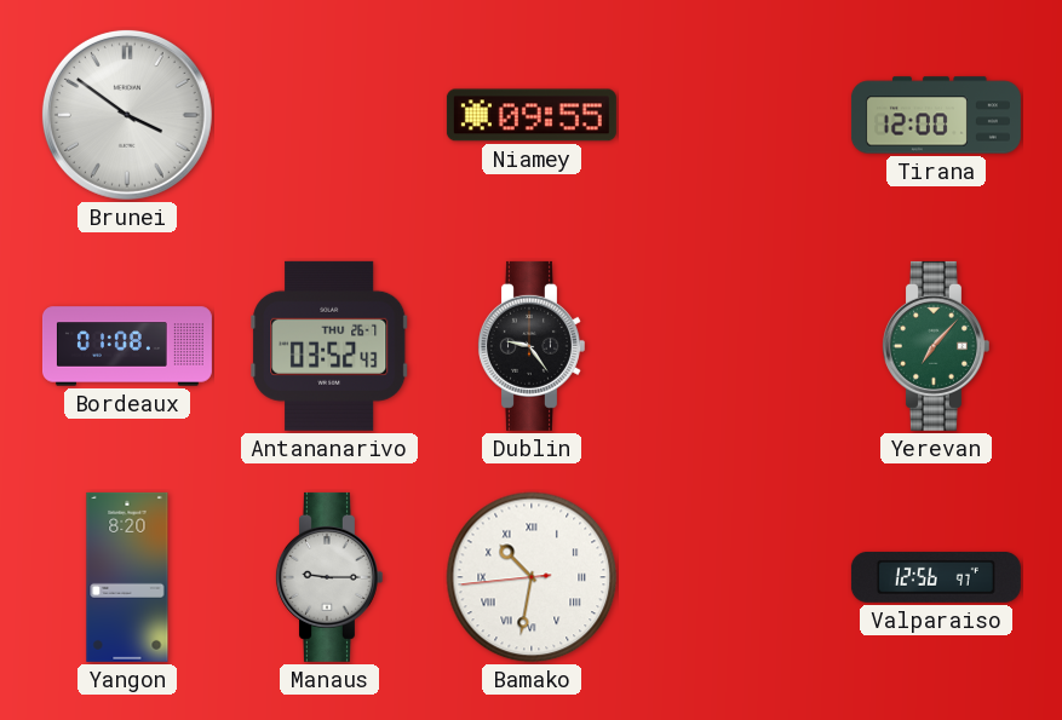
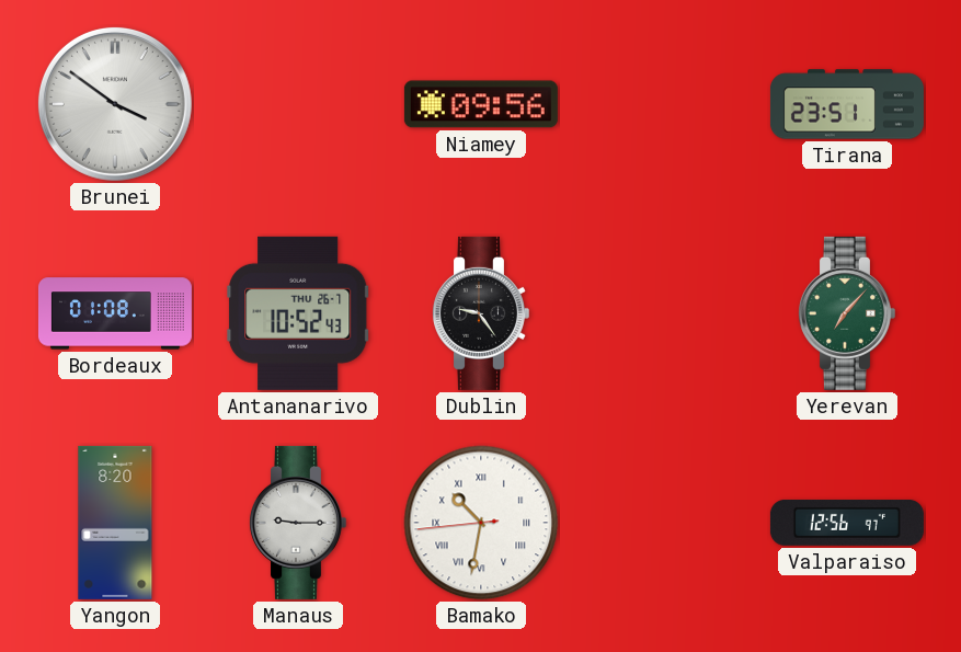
Niamey: 09:55 -> 09:56 (481, 104)
Tirana: 12:00 -> 23:51 (847, 104)
Antananarivo: 03:52 -> 10:52 (298, 313)
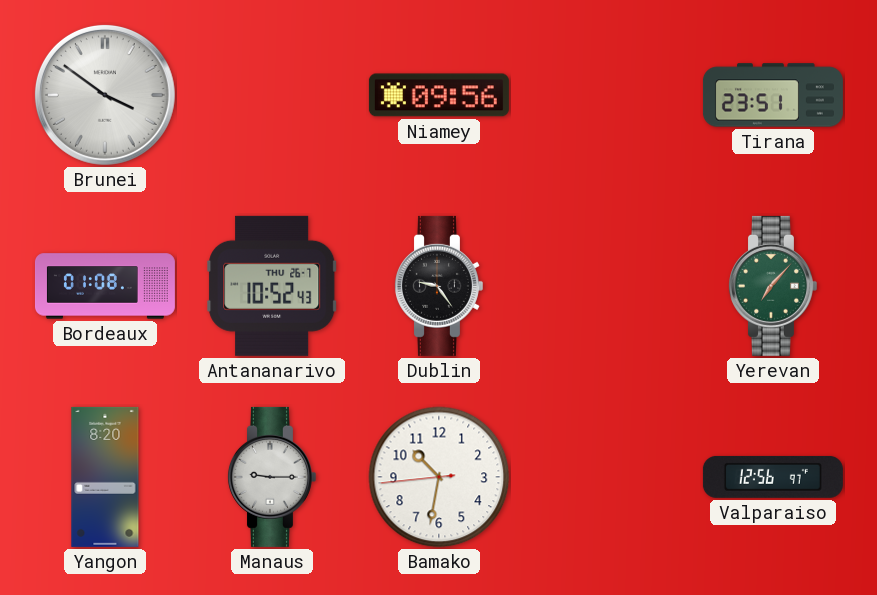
Bamako numerals: Roman -> Arabic (439, 477)
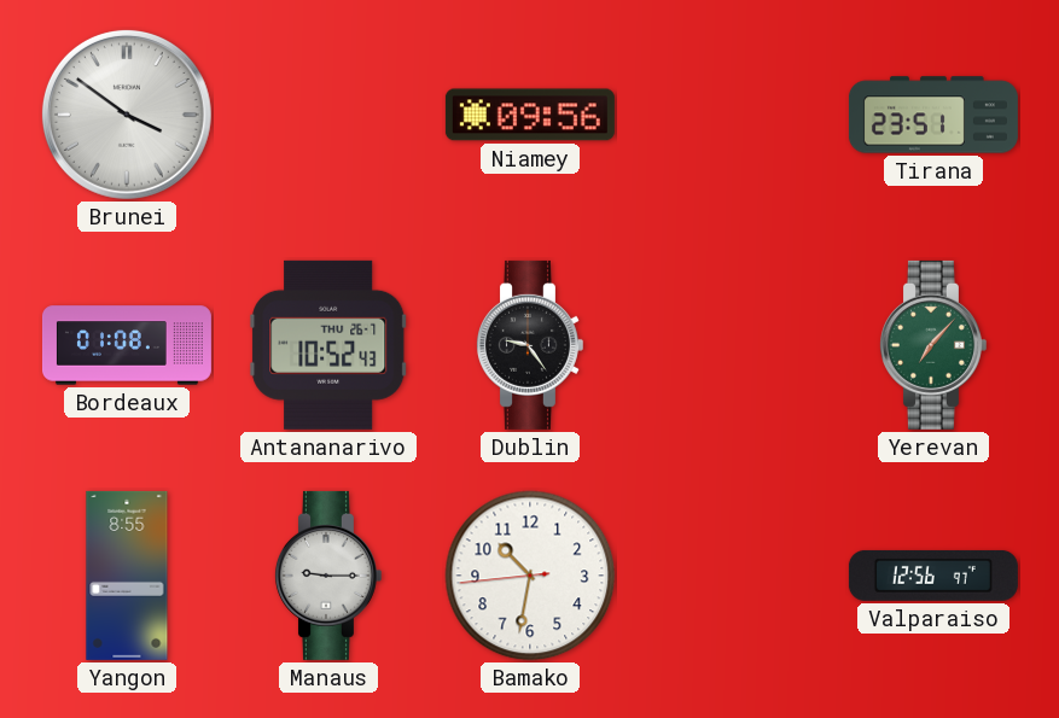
Yangon: 8:20 -> 8:55 (127, 576)
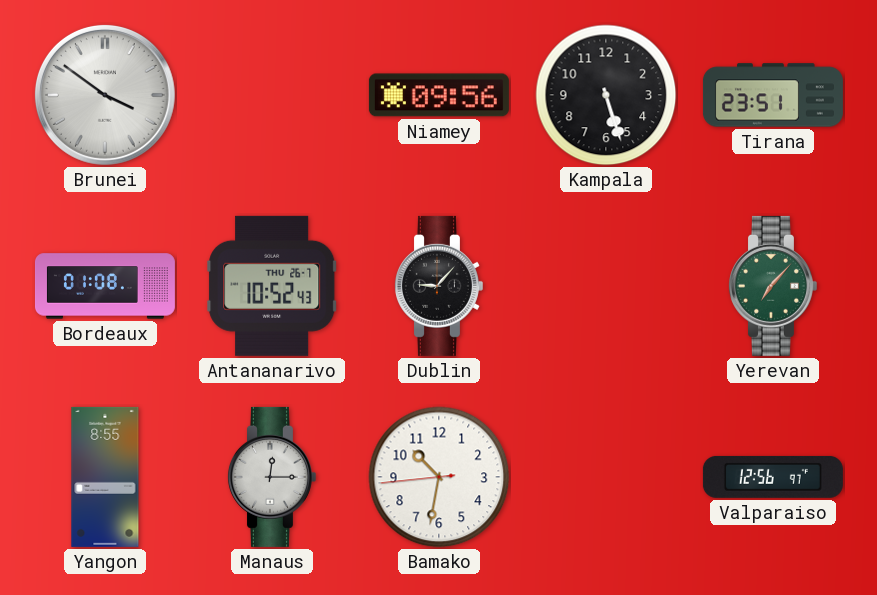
Kampala: none -> 5:27 (606, 95)
Dublin: 9:24 -> 9:07 (438, 286)
Manaus: 9:15 -> 12:15 (271, 477)
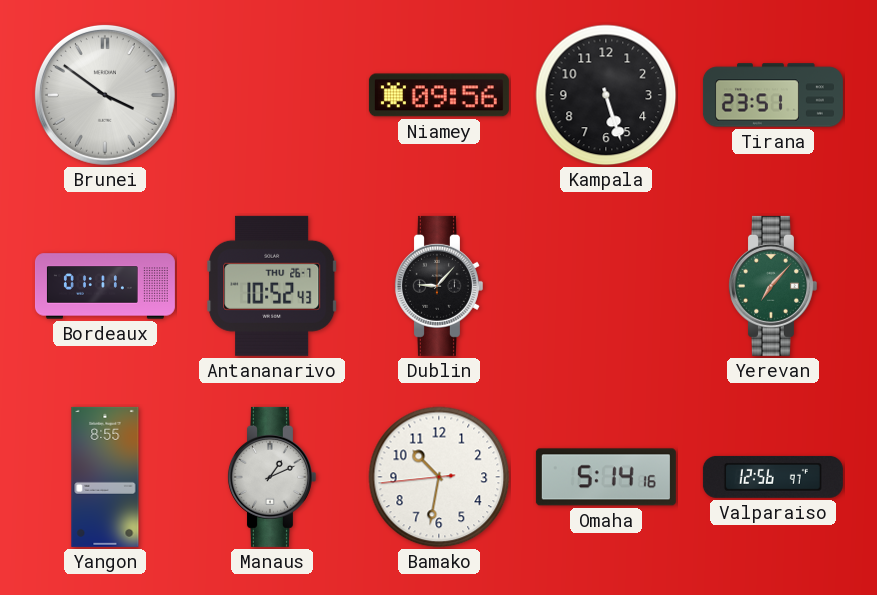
Bordeaux: 01:08 -> 01:11 (105, 286)
Manaus: 12:15 -> 1:11 (271, 477)
Omaha: none -> 5:14 (606, 477)
